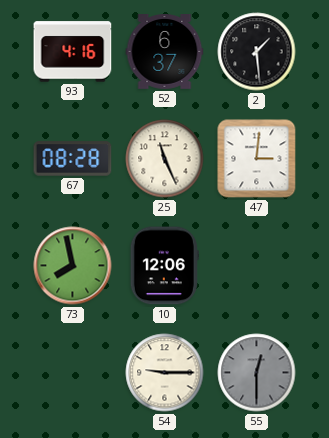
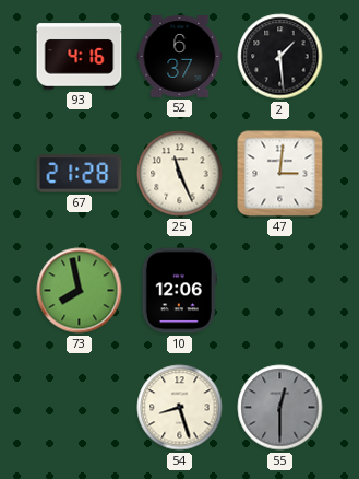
67: 08:28 -> 21:28 (80, 174)
54: 9:15 -> 8:27 (180, 408)
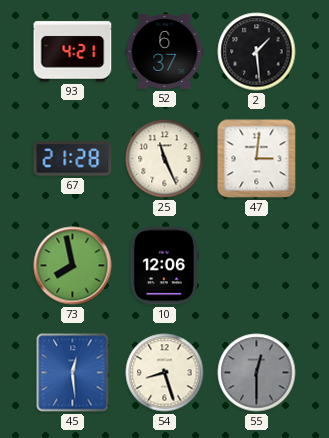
93: 4:16 -> 4:21 (73, 52)
45: none -> 12:29 (73, 373)
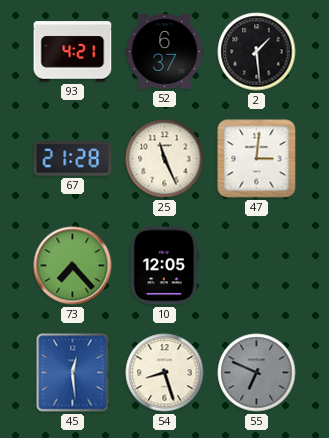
73: 7:58 -> 7:23 (73, 266)
10: 12:06 -> 12:05 (164, 266)
55: 12:30 -> 6:49 (257, 373)
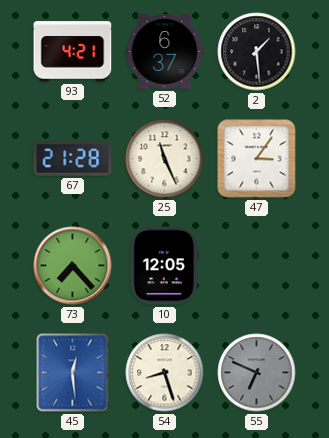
47: 3:01 -> 3:06 (257, 159)
